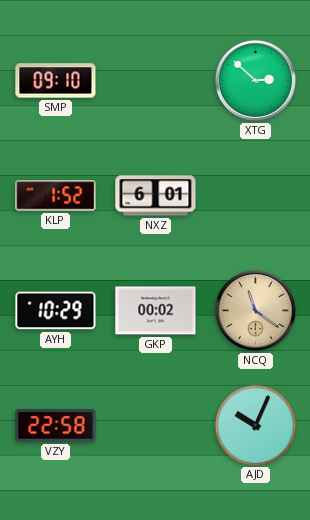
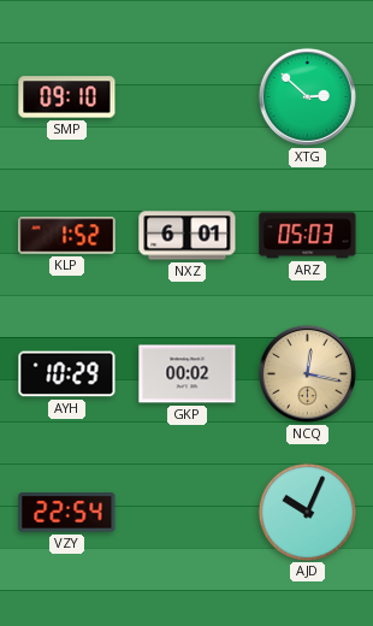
ARZ: none -> 05:03 (308, 236)
NCQ: 11:21 -> 12:17 (307, 373)
VZY: 22:58 -> 22:54 (67, 513)
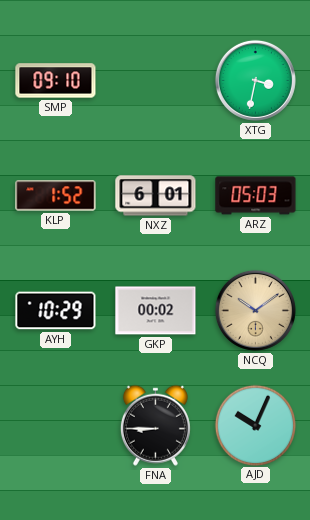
XTG: 2:52 -> 3:32 (255, 80)
NCQ: 12:17 -> 10:09 (255, 310)
VZY: 22:54 -> none (67, 513)
FNA: none -> 8:45 (155, 425)
